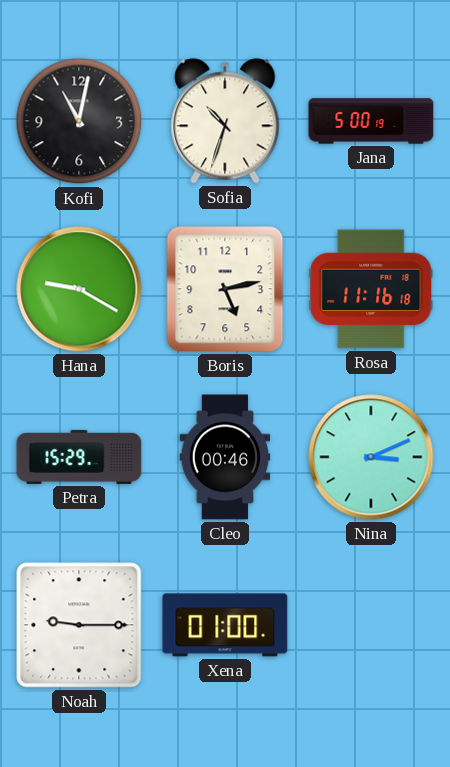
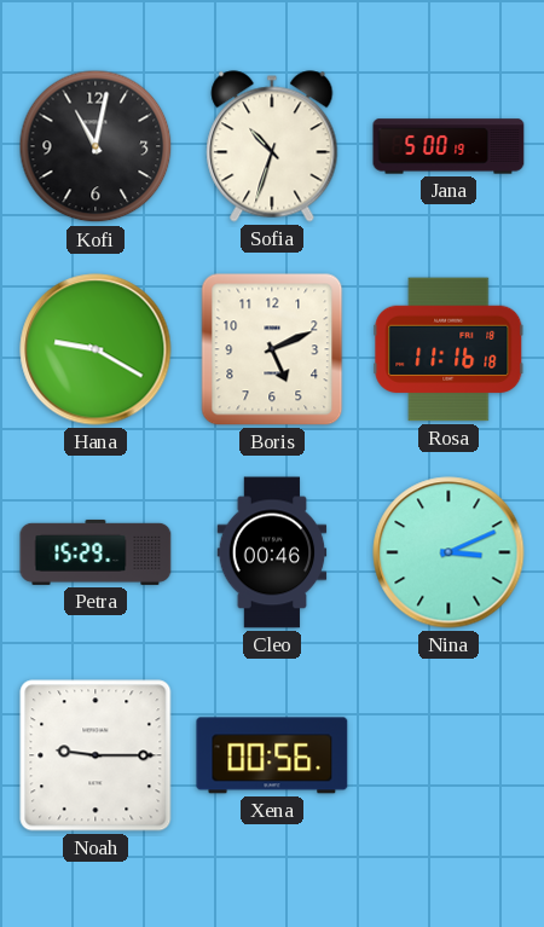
Boris: 5:13 -> 5:11 (272, 349)
Xena: 01:00 -> 00:56 (272, 755)
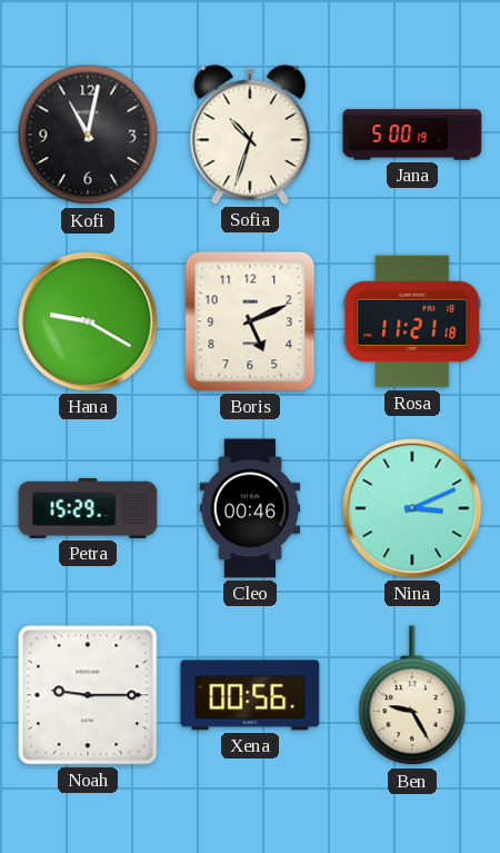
Rosa: 11:16 -> 11:21 (412, 321)
Ben: none -> 9:25 (412, 696)
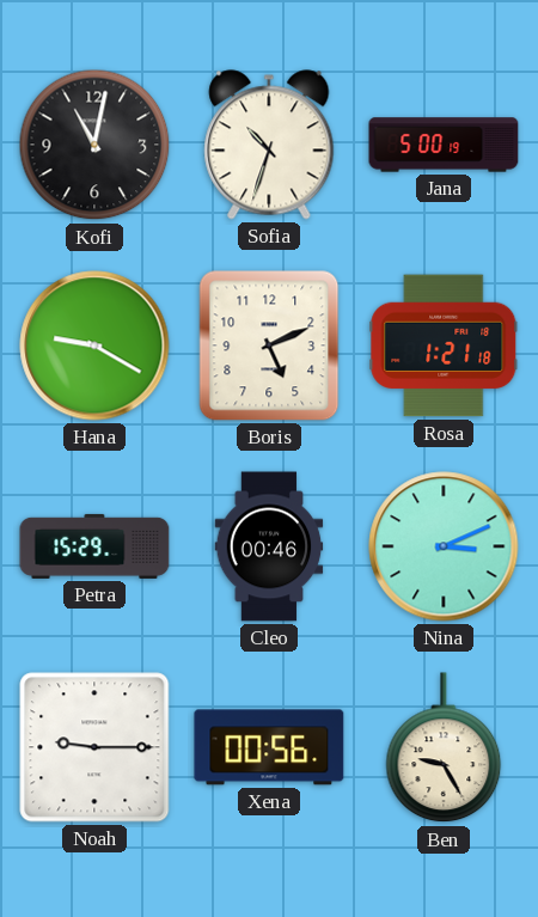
Rosa: 11:21 -> 1:21 (444, 346)
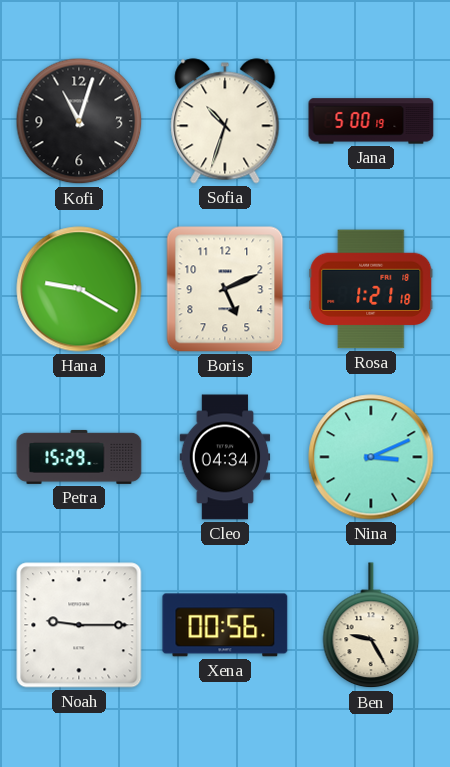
Kofi: 11:02 -> 11:03 (79, 121)
Cleo: 00:46 -> 04:34 (225, 457)
